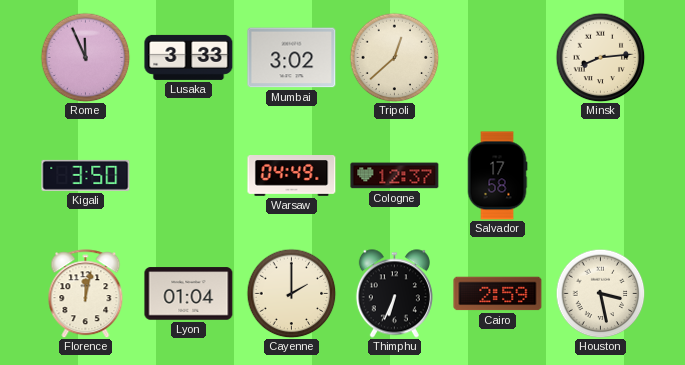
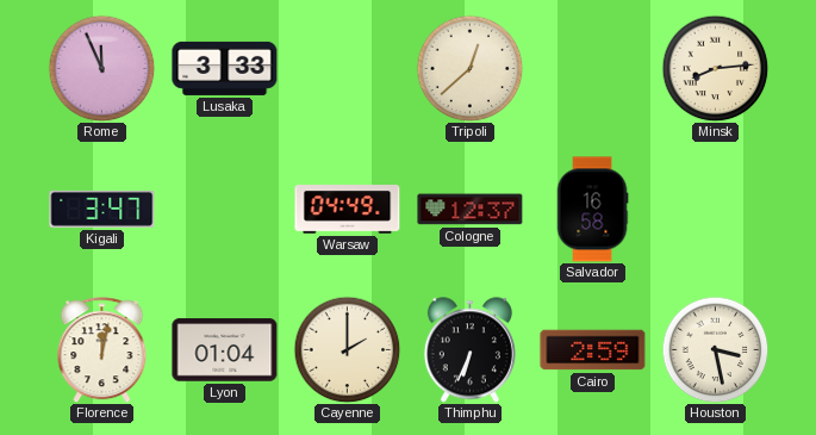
Mumbai: 3:02 -> none (292, 58)
Kigali: 3:50 -> 3:47 (102, 209)
Salvador: 17:58 -> 16:58 (592, 210)
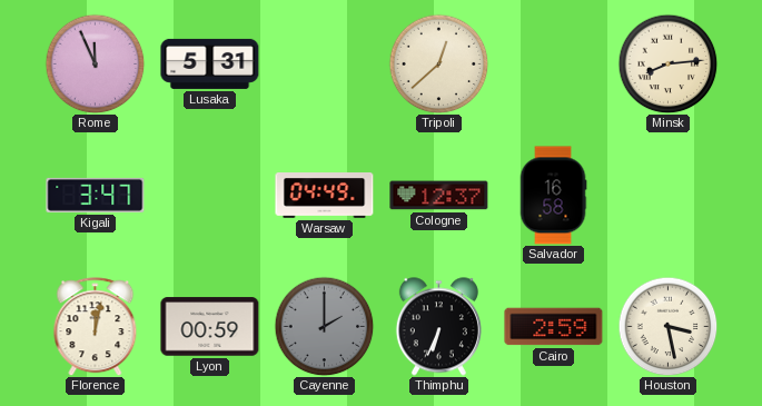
Lusaka: 3:33 -> 5:31 (210, 63)
Lyon: 01:04 -> 00:59 (210, 327)
Cayenne dial: cream -> grey (324, 326)
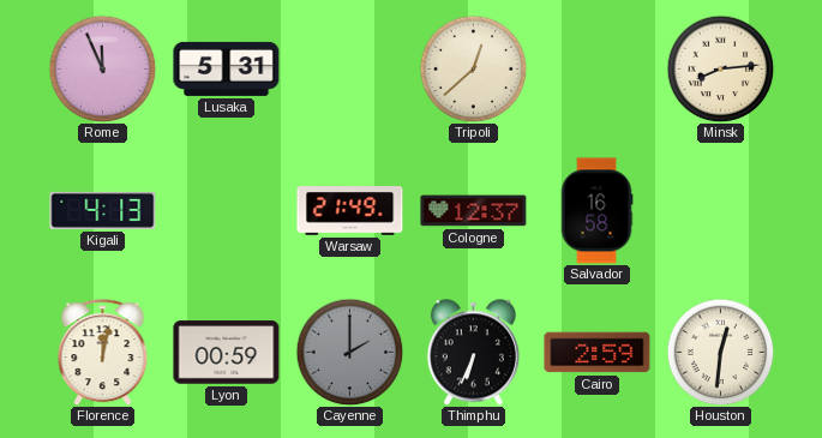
Kigali: 3:47 -> 4:13 (103, 210)
Warsaw: 04:49 -> 21:49 (350, 211)
Houston: 3:28 -> 12:31 (720, 352)
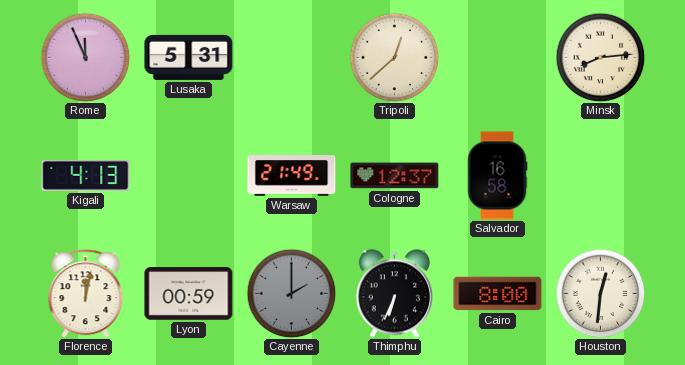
Cairo: 2:59 -> 8:00 (498, 294)
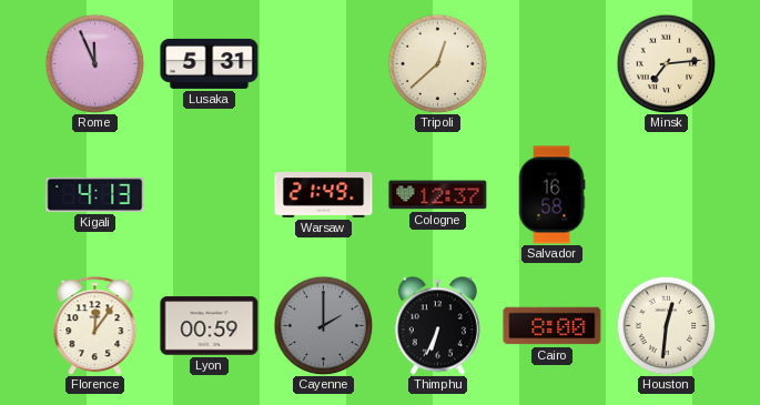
Minsk: 8:14 -> 7:14 (666, 63)
Florence: 12:02 -> 12:06 (95, 326)
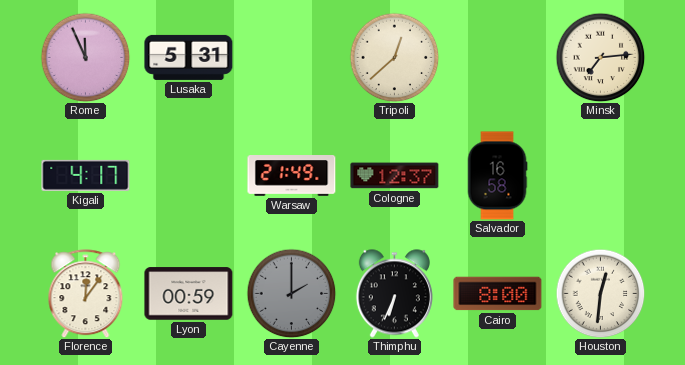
Kigali: 4:13 -> 4:17 (86, 175)
